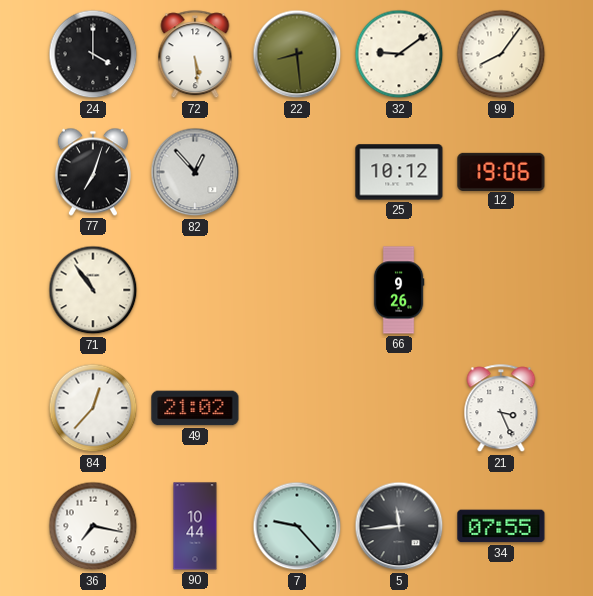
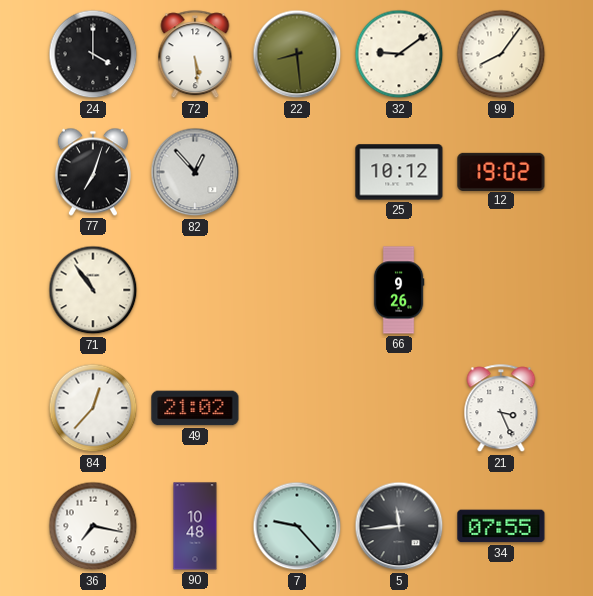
12: 19:06 -> 19:02 (501, 171)
90: 10:44 -> 10:48 (195, 526)
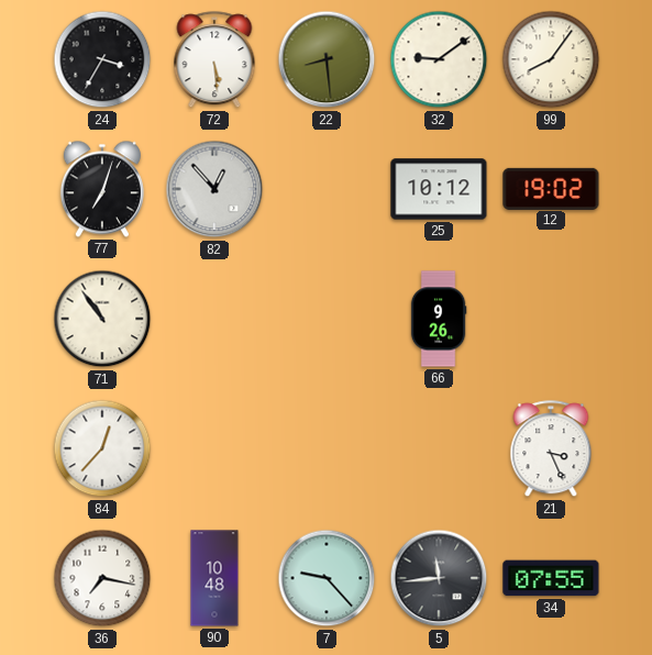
24: 4:00 -> 3:35 (102, 59)
49: 21:02 -> none (195, 408)
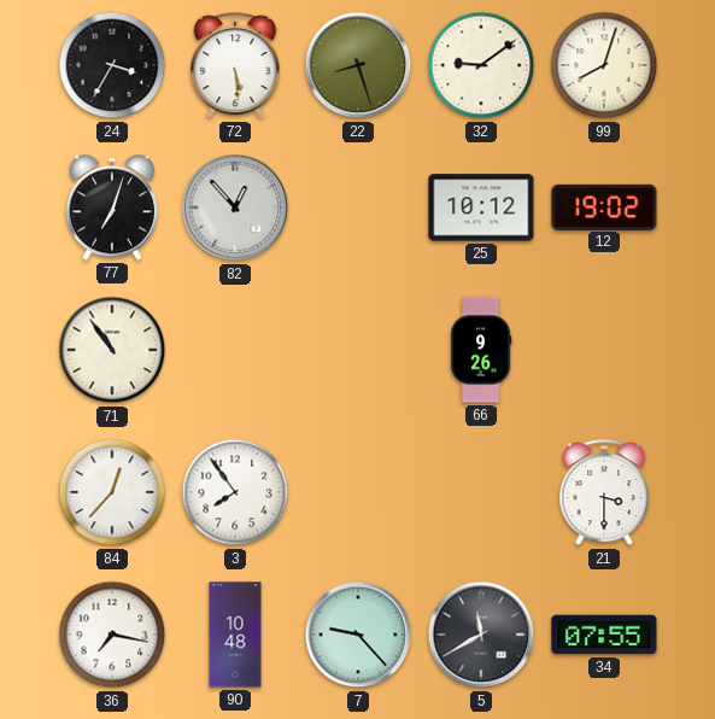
22: 8:29 -> 8:27 (358, 65)
99: 8:06 -> 8:03 (604, 65)
3: none -> 7:54 (235, 492)
21: 3:26 -> 3:30 (604, 493)
5: 11:44 -> 11:40 (481, 635)
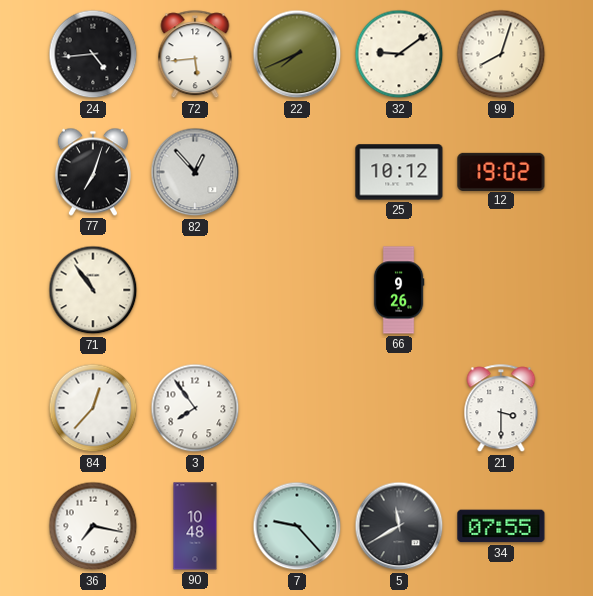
24: 3:35 -> 4:44 (93, 54)
72: 5:29 -> 5:44 (195, 55)
22: 8:27 -> 7:41 (297, 54)
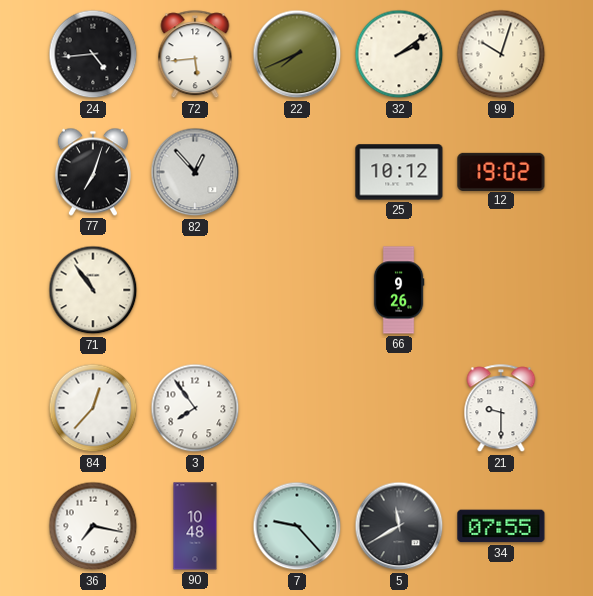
32: 9:09 -> 2:09 (399, 54)
99: 8:03 -> 10:03 (501, 54)
21: 3:30 -> 9:30 (501, 409)
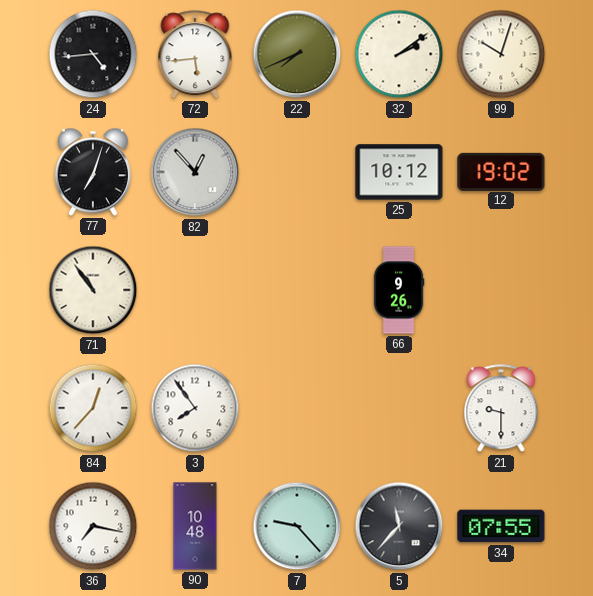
5: 11:40 -> 11:37 (399, 526)
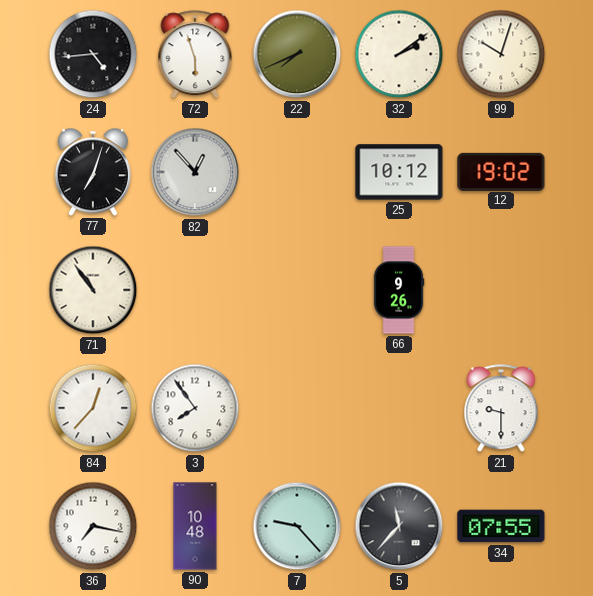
72: 5:44 -> 5:57 (195, 55)
